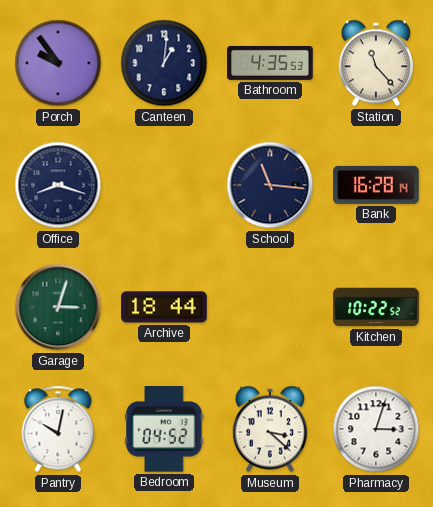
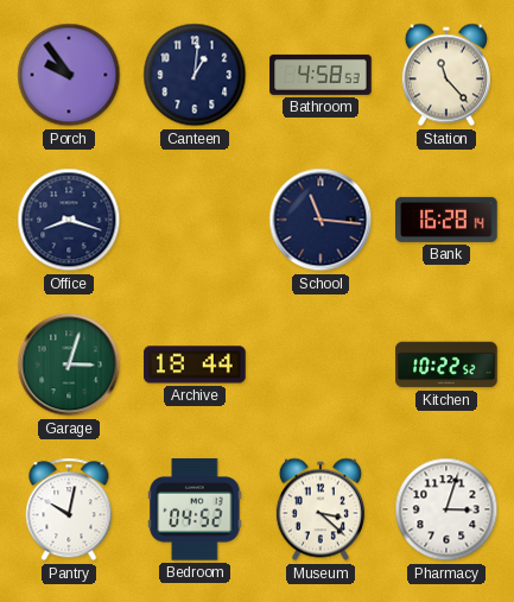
Bathroom: 4:35 -> 4:58 (321, 75)
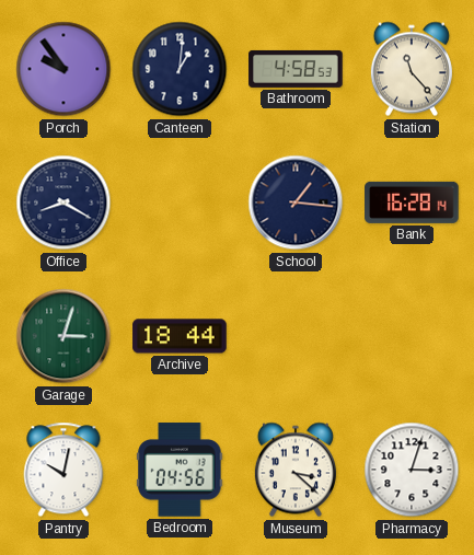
Office: 8:18 -> 8:20 (63, 203)
School: 11:16 -> 1:16 (296, 203)
Kitchen: 10:22 -> none (446, 365)
Bedroom: 04:52 -> 04:56 (180, 470)
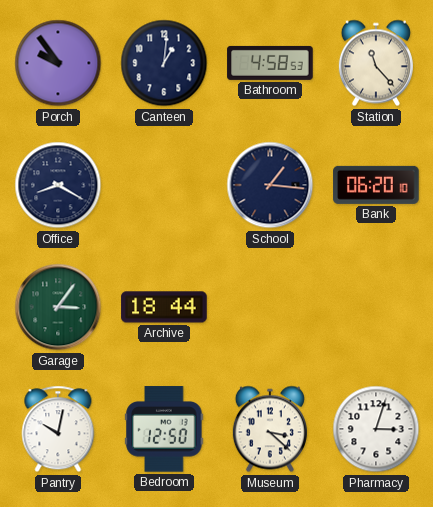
Bank: 16:28 -> 06:20 (376, 185)
Garage: 3:03 -> 3:06 (58, 307)
Bedroom: 04:56 -> 12:50 (164, 429)
